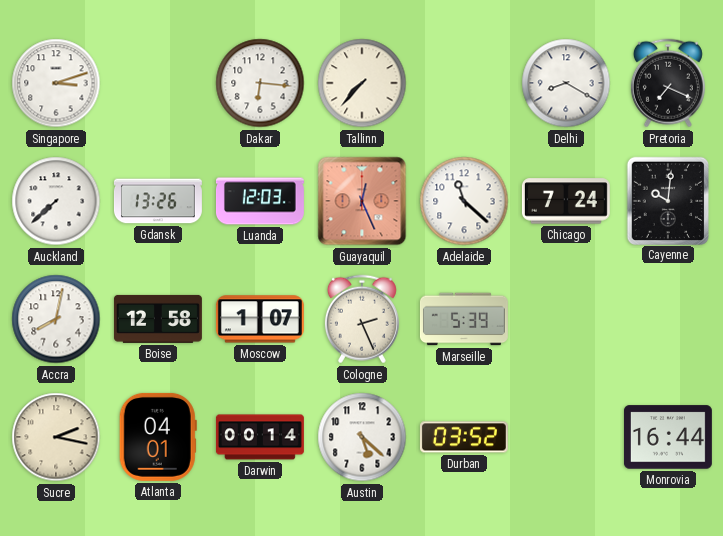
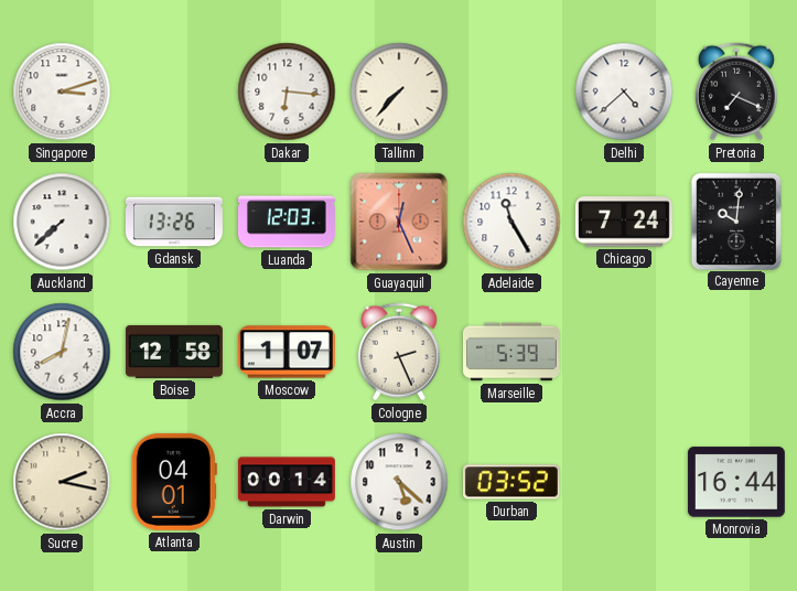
Delhi: 8:20 -> 4:38 (624, 92)
Adelaide: 11:22 -> 11:25 (511, 222)
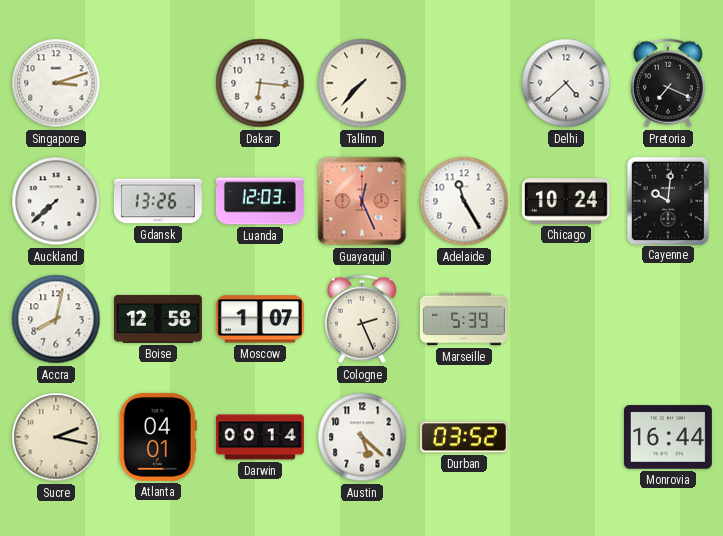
Chicago: 7:24 -> 10:24 (566, 201)
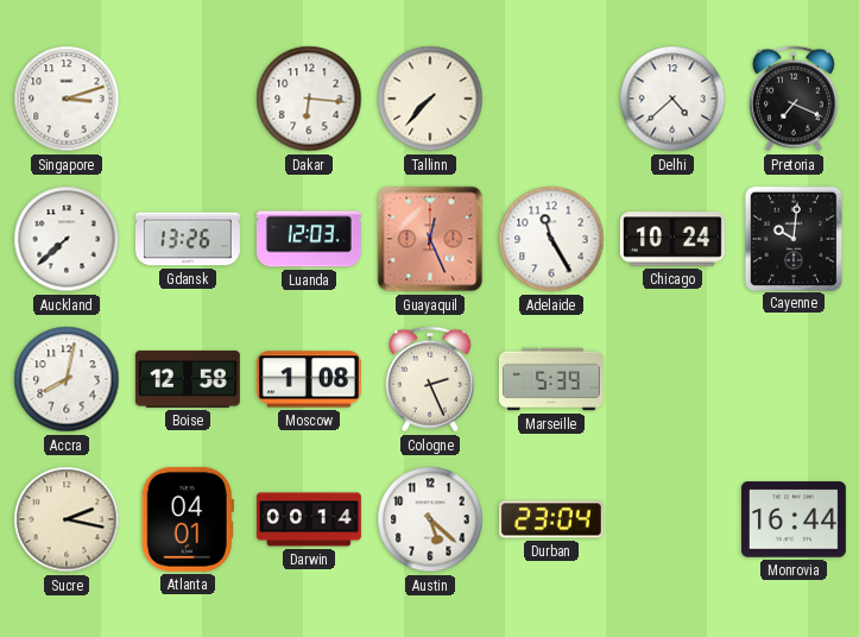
Moscow: 1:07 -> 1:08 (309, 379)
Durban: 03:52 -> 23:04 (551, 519)
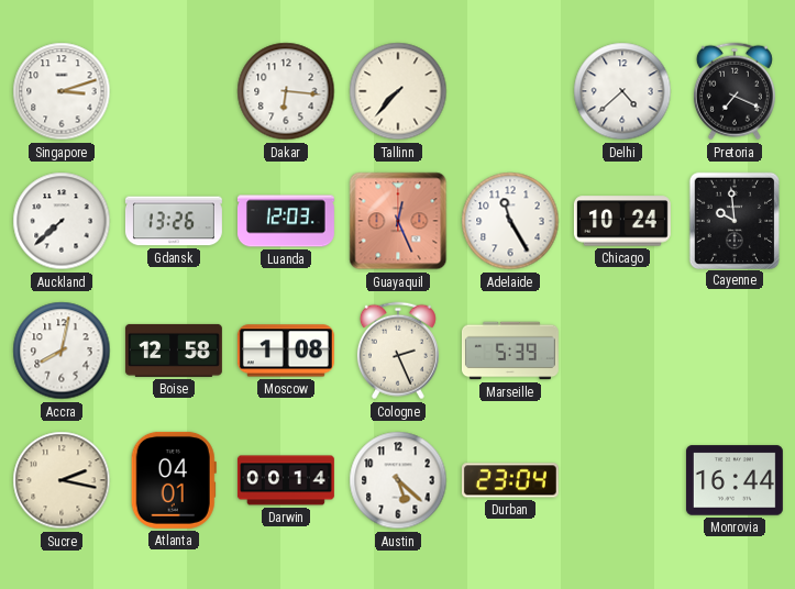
Cayenne: 10:01 -> 9:59 (733, 220)
